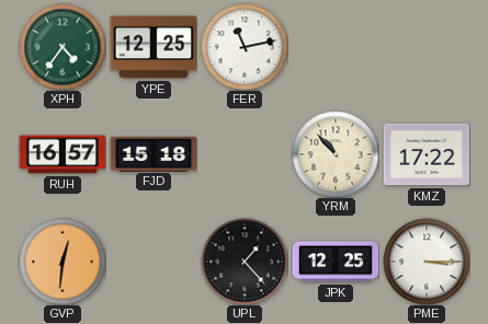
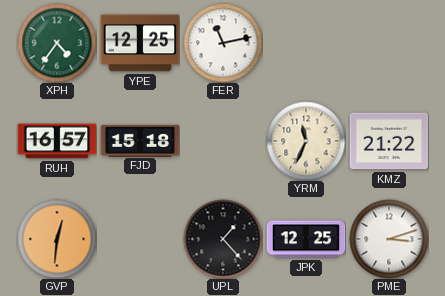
YRM: 10:53 -> 11:34 (306, 141)
KMZ: 17:22 -> 21:22 (389, 141)
PME: 3:15 -> 3:12 (389, 239)
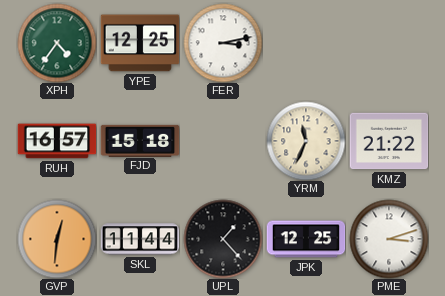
FER: 11:13 -> 3:13 (223, 43)
SKL: none -> 11:44 (140, 239)
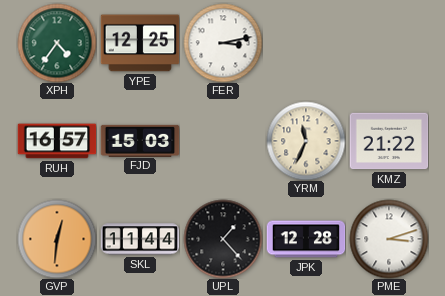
FJD: 15:18 -> 15:03 (140, 140)
JPK: 12:25 -> 12:28 (306, 239)
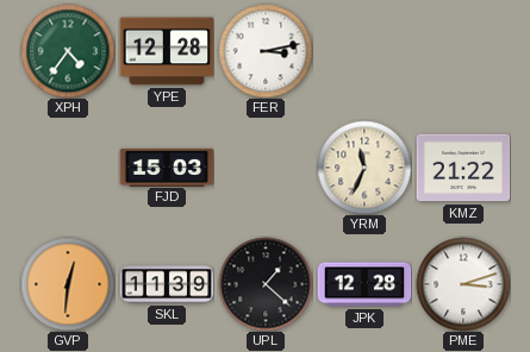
YPE: 12:25 -> 12:28 (167, 51)
RUH: 16:57 -> none (57, 141)
SKL: 11:44 -> 11:39 (167, 284)
UPL: 1:23 -> 1:22 (266, 284)
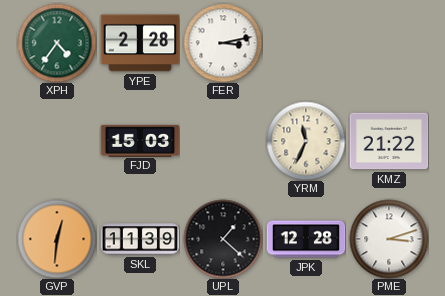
YPE: 12:28 -> 2:28 (140, 43)
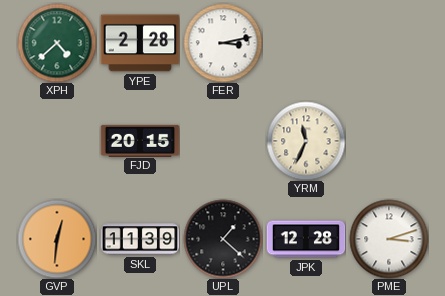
XPH: 4:36 -> 4:38 (57, 43)
FJD: 15:03 -> 20:15 (140, 140)
KMZ: 21:22 -> none (389, 141)
